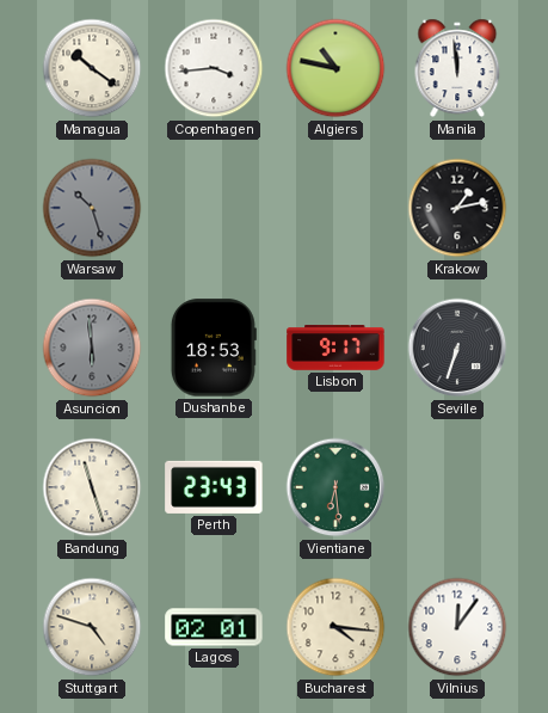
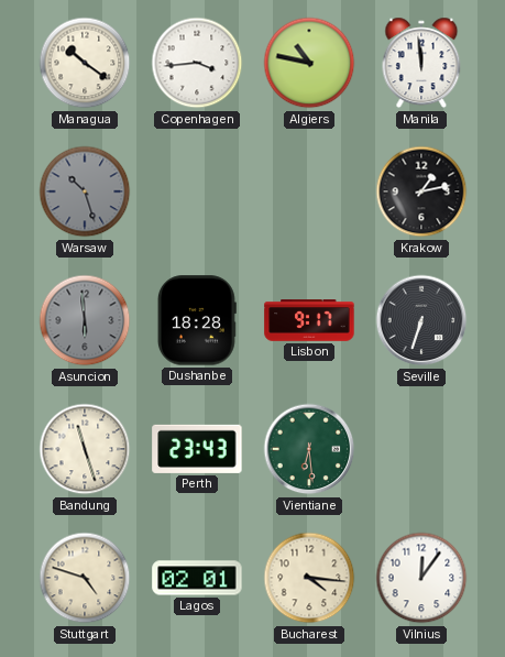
Dushanbe: 18:53 -> 18:28 (197, 320)
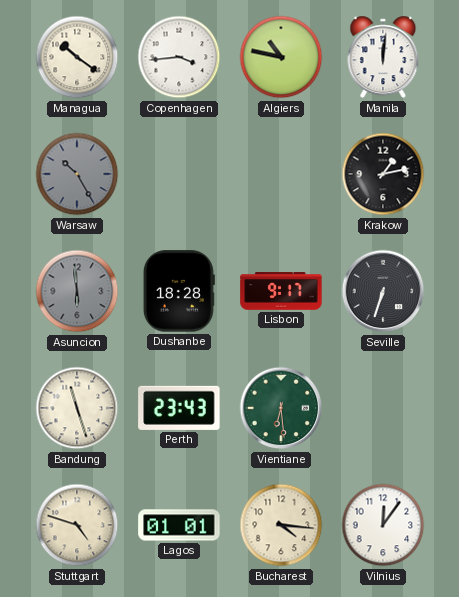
Manila: 11:59 -> 12:01 (383, 57)
Warsaw: 10:27 -> 10:25 (77, 174)
Lagos: 02:01 -> 01:01 (179, 525)
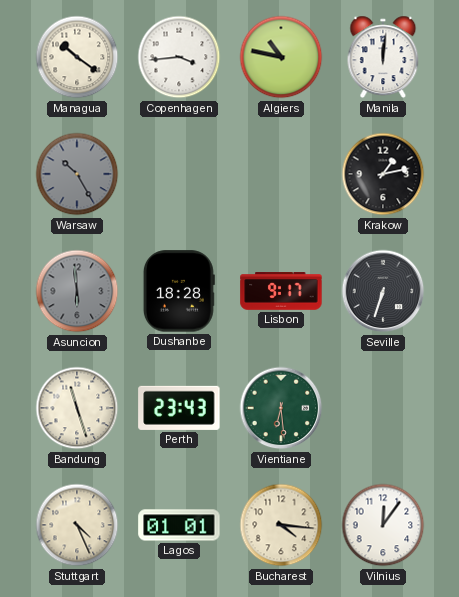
Stuttgart: 4:48 -> 4:26 (77, 525)
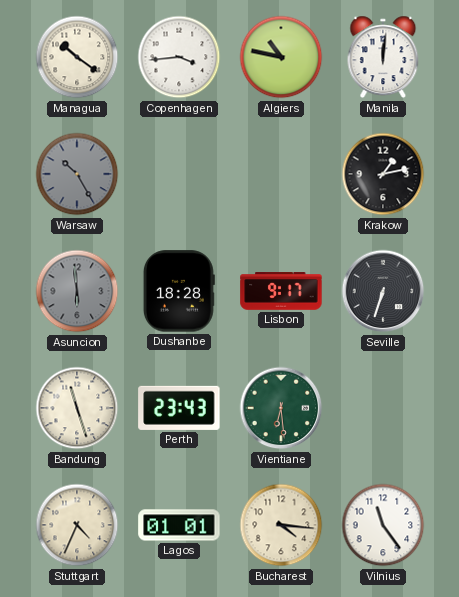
Stuttgart: 4:26 -> 4:34 (77, 525)
Vilnius: 12:06 -> 11:24 (383, 525)
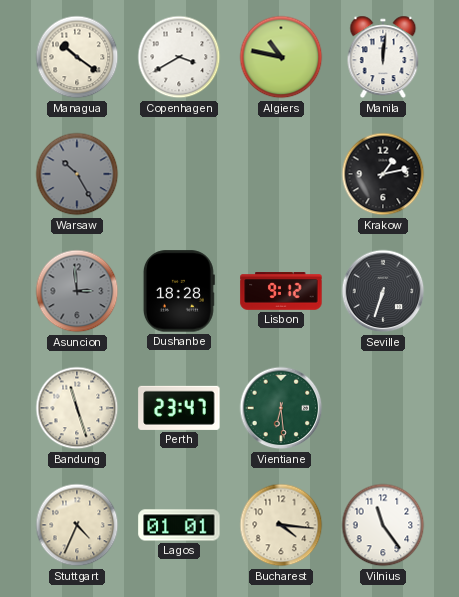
Copenhagen: 3:44 -> 3:40 (179, 57)
Asuncion: 5:59 -> 2:59 (77, 291)
Lisbon: 9:17 -> 9:12 (281, 291)
Perth: 23:43 -> 23:47 (179, 408)
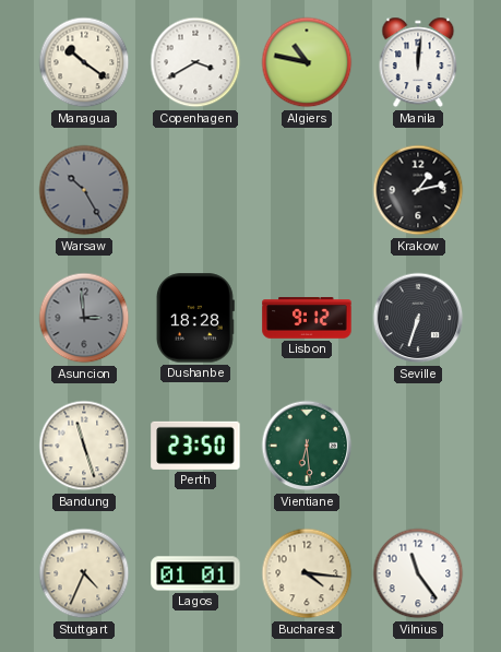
Perth: 23:47 -> 23:50 (195, 446)
